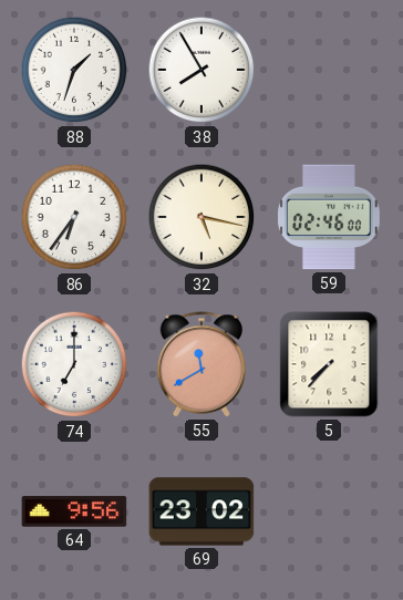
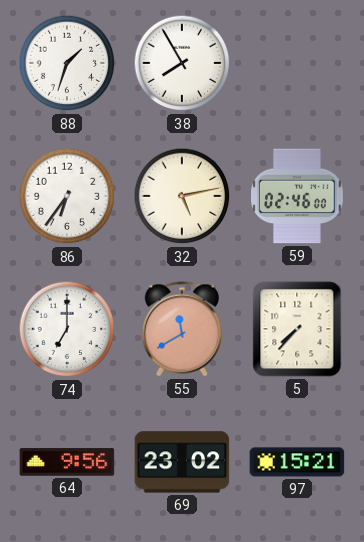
32: 5:17 -> 5:13 (182, 196)
97: none -> 15:21 (297, 462)
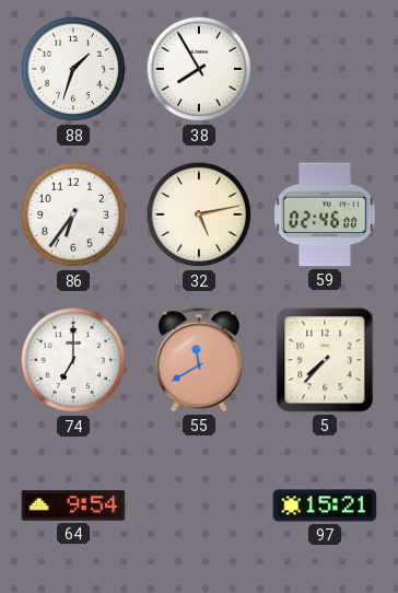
64: 9:56 -> 9:54 (73, 505)
69: 23:02 -> none (182, 462)
